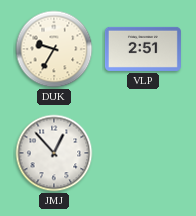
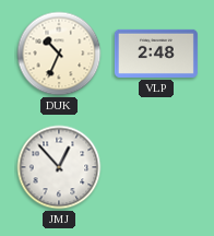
DUK: 9:35 -> 10:34 (59, 54)
VLP: 2:51 -> 2:48 (156, 54)
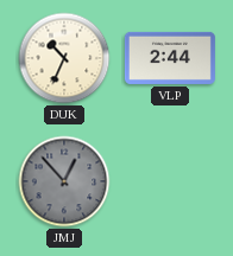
VLP: 2:48 -> 2:44 (170, 58)
JMJ dial: white -> grey (64, 181)
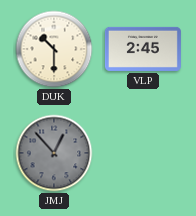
DUK: 10:34 -> 10:30 (54, 49)
VLP: 2:44 -> 2:45 (143, 49)
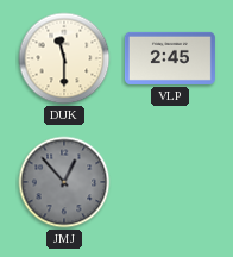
DUK: 10:30 -> 11:30 (64, 58)
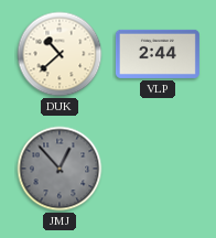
DUK: 11:30 -> 10:38 (60, 54)
VLP: 2:45 -> 2:44 (158, 54)
